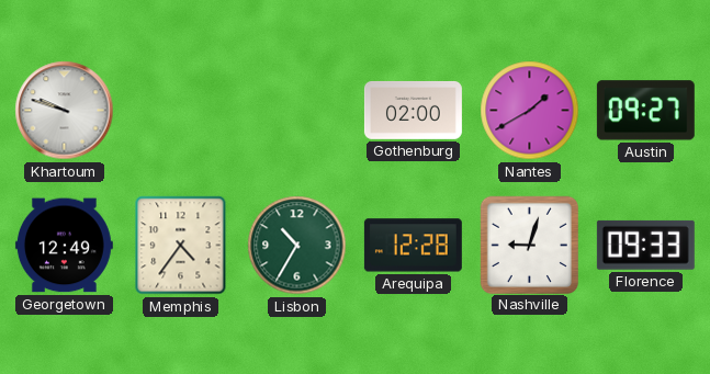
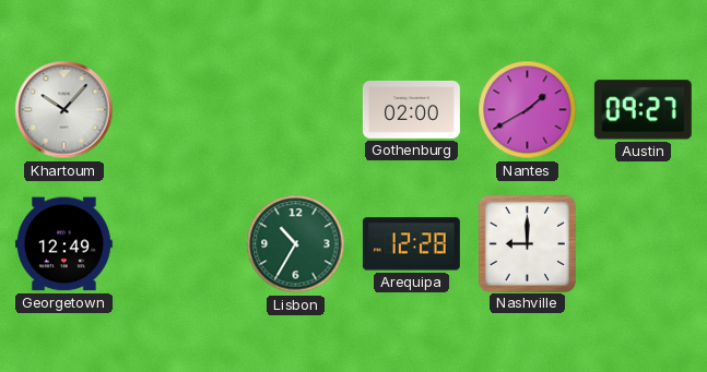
Khartoum: 9:48 -> 10:07 (64, 110)
Memphis: 4:36 -> none (181, 246)
Nashville: 9:03 -> 9:00 (527, 243)
Florence: 09:33 -> none (645, 245)
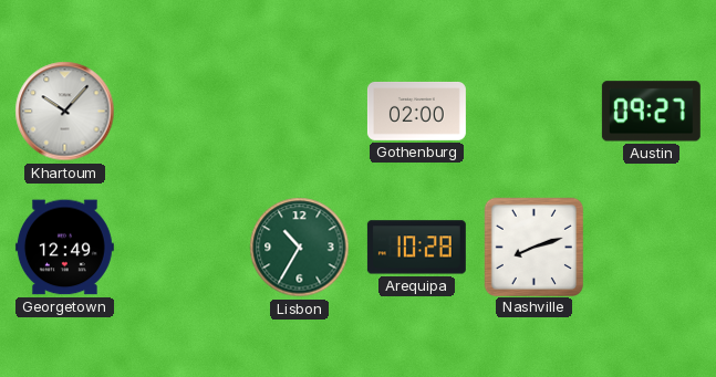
Nantes: 1:40 -> none (528, 110)
Arequipa: 12:28 -> 10:28 (416, 248)
Nashville: 9:00 -> 8:12 (533, 247)
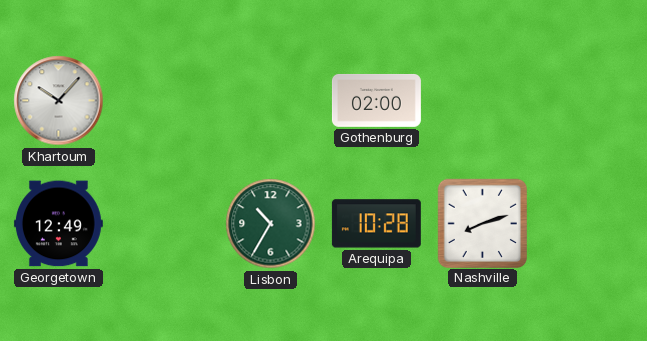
Austin: 09:27 -> none (651, 112)
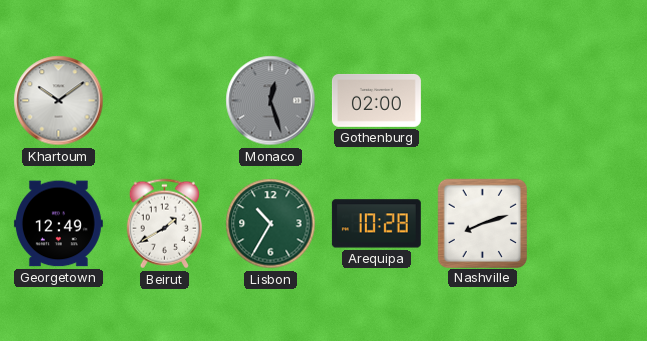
Khartoum: 10:07 -> 10:09 (59, 101)
Monaco: none -> 12:27 (271, 101)
Beirut: none -> 1:40 (164, 224)
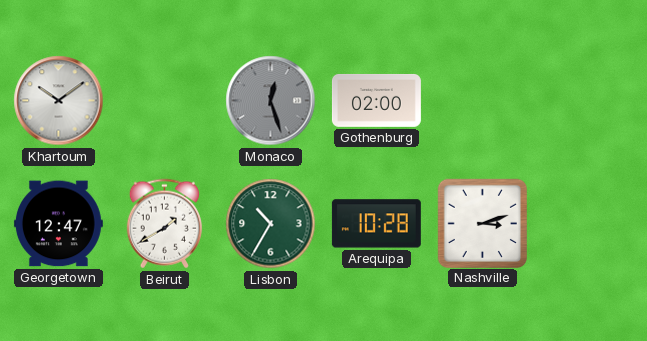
Georgetown: 12:49 -> 12:47 (58, 224)
Nashville: 8:12 -> 3:12 (482, 223)
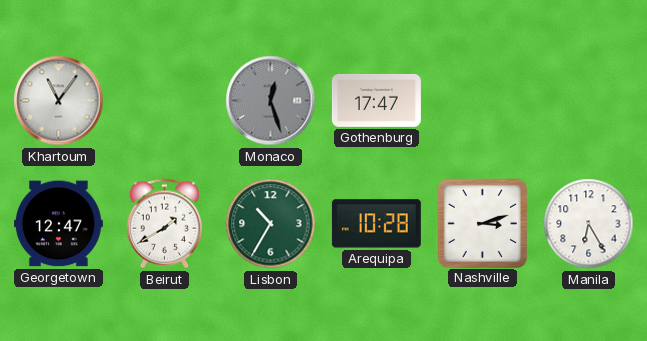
Khartoum: 10:09 -> 11:06 (59, 101)
Gothenburg: 02:00 -> 17:47 (376, 100)
Manila: none -> 6:25 (589, 224)
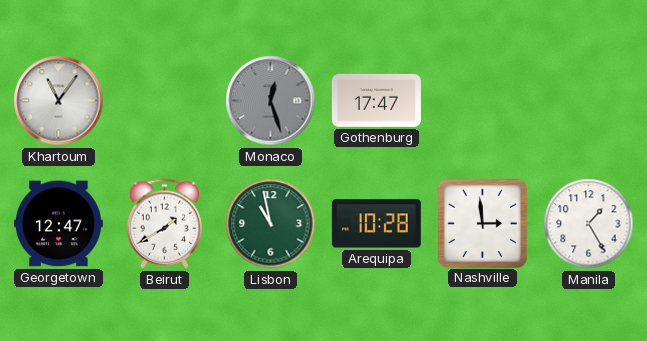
Lisbon: 10:35 -> 10:58 (271, 224)
Nashville: 3:12 -> 2:59 (482, 223)
Manila: 6:25 -> 1:25 (589, 224)
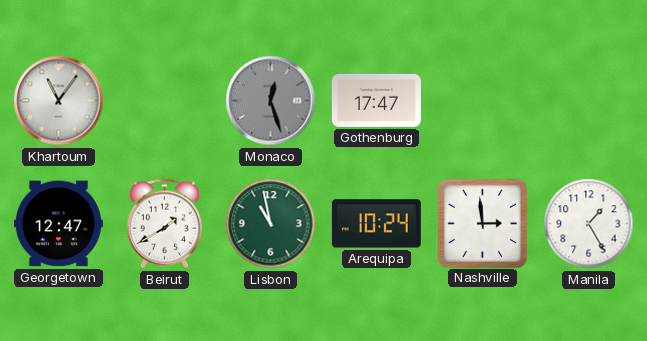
Arequipa: 10:28 -> 10:24 (376, 224)
